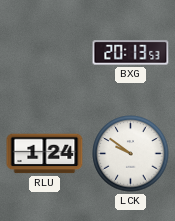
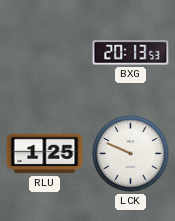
RLU: 1:24 -> 1:25 (45, 154)
LCK: 9:51 -> 9:49 (131, 154)
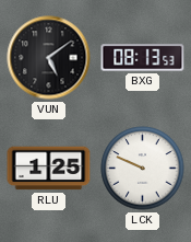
VUN: none -> 5:09 (49, 58)
BXG: 20:13 -> 08:13 (143, 58)
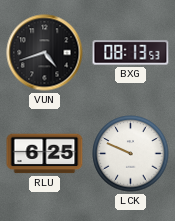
VUN: 5:09 -> 4:42 (45, 53)
RLU: 1:25 -> 6:25 (45, 154)
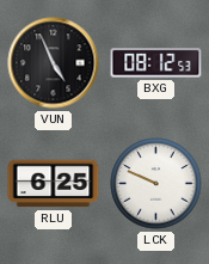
VUN: 4:42 -> 4:56 (54, 63)
BXG: 08:13 -> 08:12 (156, 63)
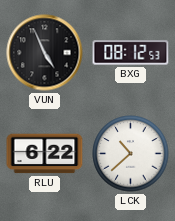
RLU: 6:25 -> 6:22 (45, 154)
LCK: 9:49 -> 10:38 (131, 154)
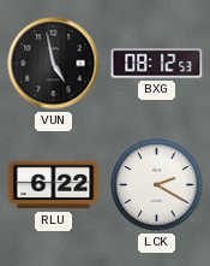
VUN: 4:56 -> 4:58 (54, 64)
LCK: 10:38 -> 2:20 (157, 185)
